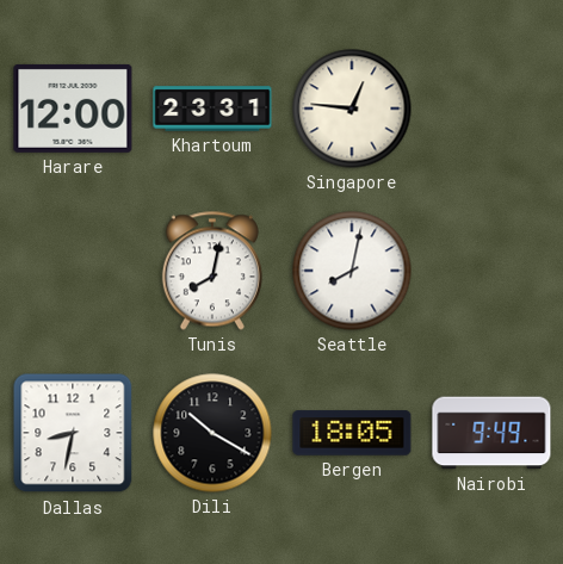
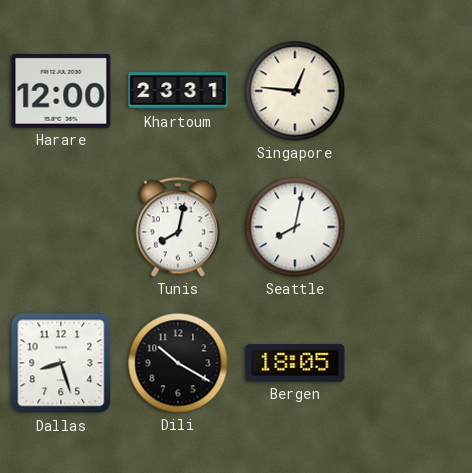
Dallas: 8:32 -> 8:27 (61, 363)
Nairobi: 9:49 -> none (491, 433)
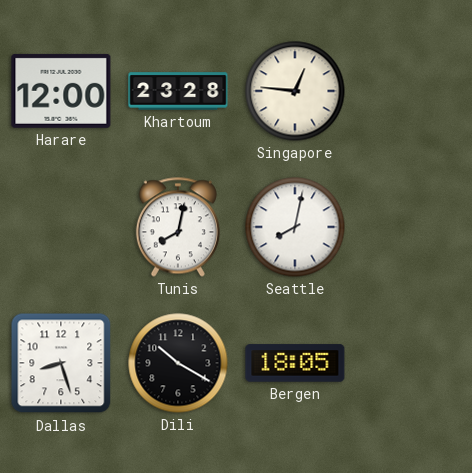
Khartoum: 23:31 -> 23:28 (178, 91)
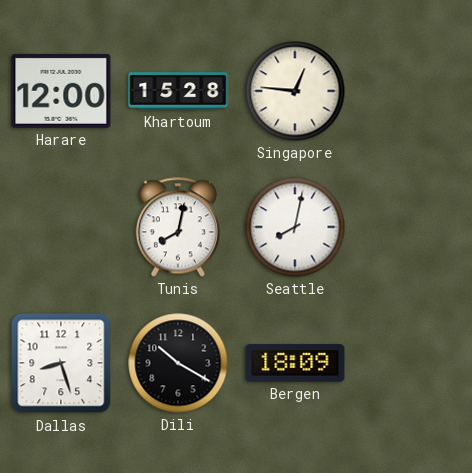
Khartoum: 23:28 -> 15:28 (178, 91)
Bergen: 18:05 -> 18:09 (295, 363)
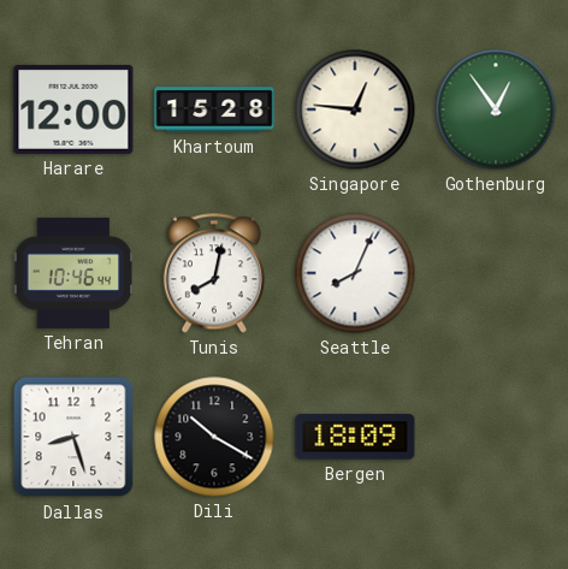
Gothenburg: none -> 12:54 (496, 109)
Tehran: none -> 10:46 (73, 273)
Seattle: 8:02 -> 8:04 (355, 273)
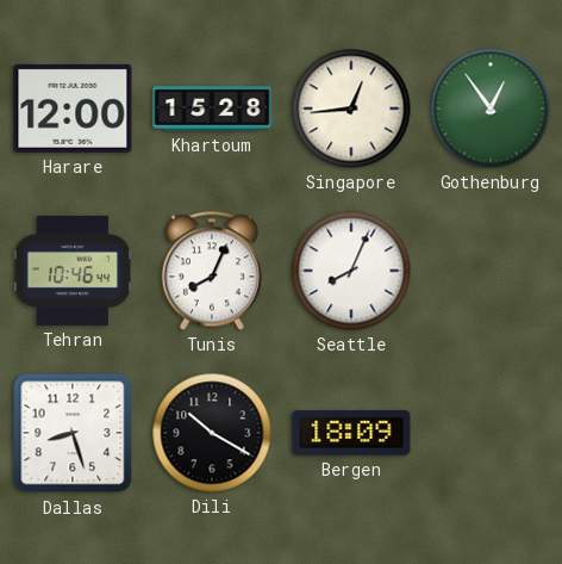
Singapore: 12:46 -> 12:44 (351, 109)
Tunis: 8:02 -> 8:04 (212, 271)
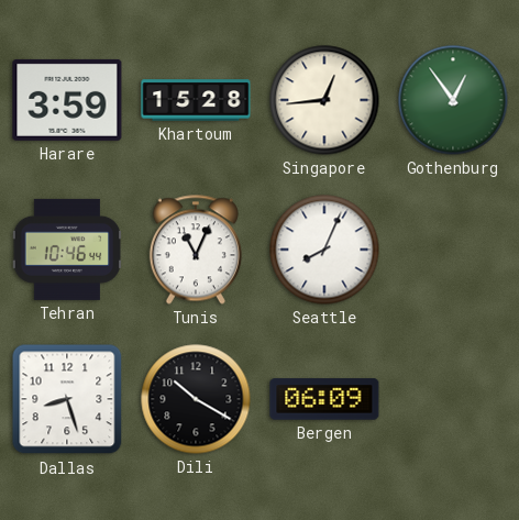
Harare: 12:00 -> 3:59 (67, 100)
Tunis: 8:04 -> 11:04 (196, 250)
Bergen: 18:09 -> 06:09 (324, 399)
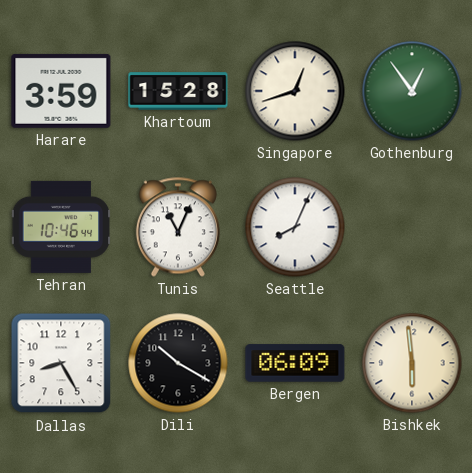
Singapore: 12:44 -> 12:42 (295, 91)
Dallas: 8:27 -> 8:25 (61, 363)
Bishkek: none -> 5:59 (412, 363)
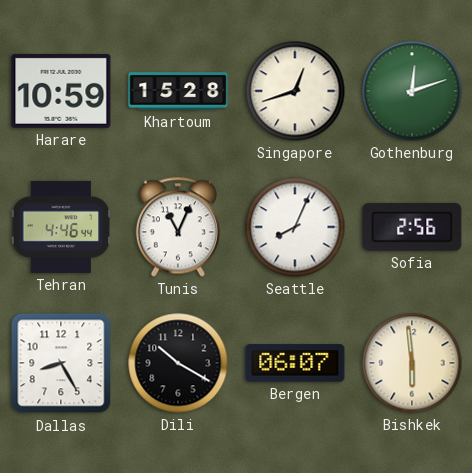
Harare: 3:59 -> 10:59 (61, 91)
Gothenburg: 12:54 -> 12:12 (412, 91)
Tehran: 10:46 -> 4:46 (61, 227)
Sofia: none -> 2:56 (412, 227)
Bergen: 06:09 -> 06:07 (295, 363)
